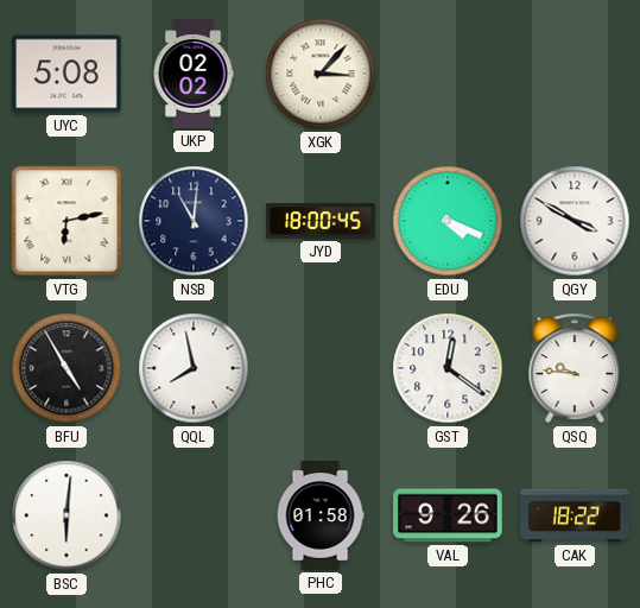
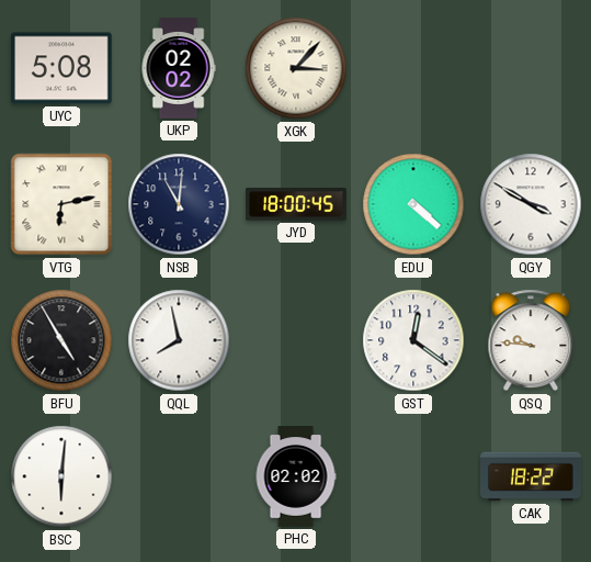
EDU: 4:19 -> 4:22 (413, 204)
PHC: 01:58 -> 02:02 (296, 476)
VAL: 9:26 -> none (448, 515)
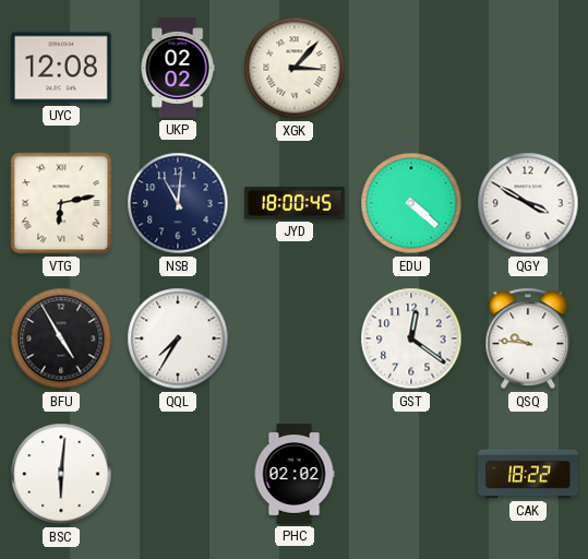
UYC: 5:08 -> 12:08 (61, 68)
QQL: 7:58 -> 7:35 (178, 338)
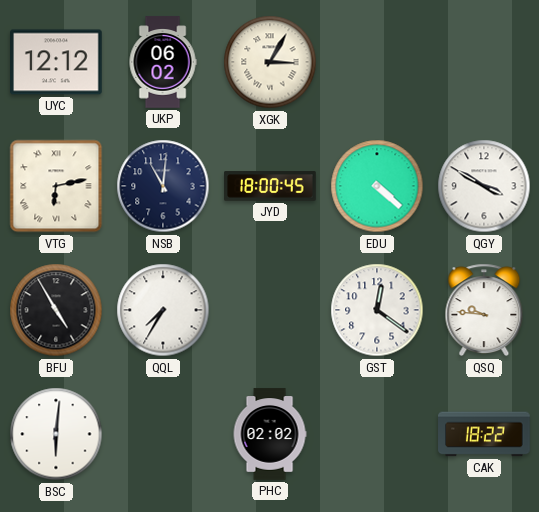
UYC: 12:08 -> 12:12 (56, 62)
UKP: 02:02 -> 06:02 (163, 62)
XGK: 3:07 -> 3:05 (270, 62)
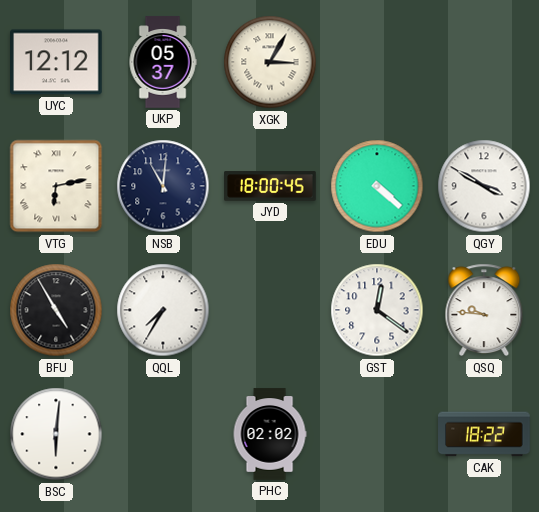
UKP: 06:02 -> 05:37 (163, 62)
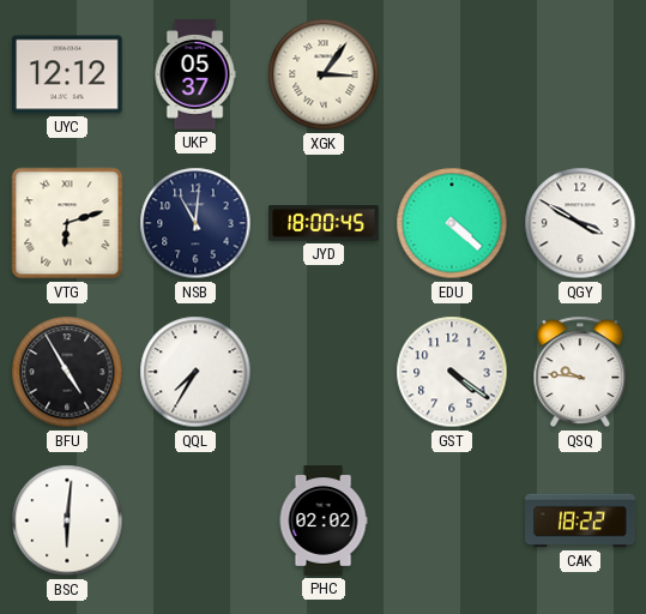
XGK: 3:05 -> 3:06 (324, 74)
VTG: 6:13 -> 6:12 (67, 223)
GST: 12:21 -> 4:21 (452, 372)
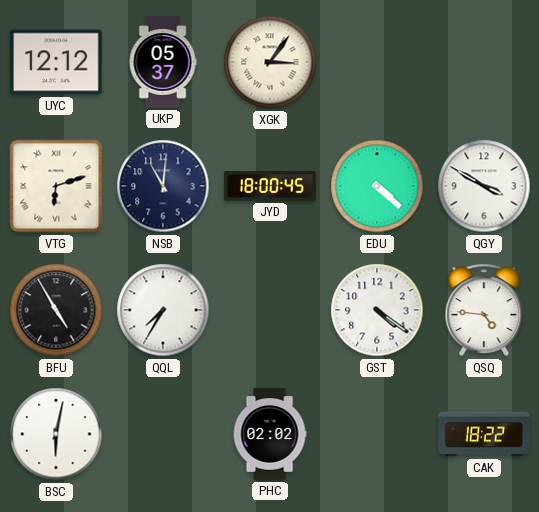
QSQ: 9:46 -> 4:46 (484, 310)
BSC: 6:01 -> 6:02 (56, 434)
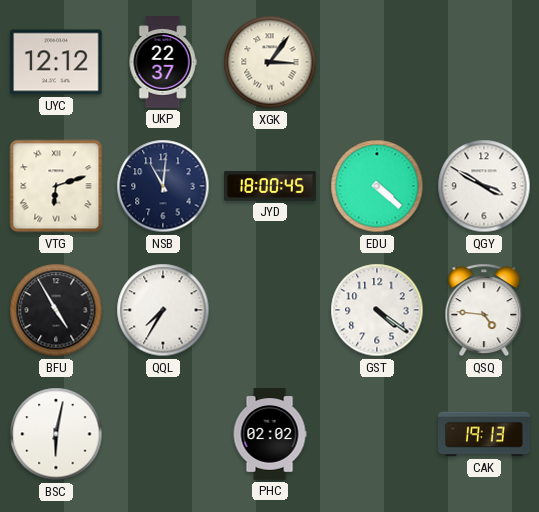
UKP: 05:37 -> 22:37 (163, 62)
CAK: 18:22 -> 19:13 (484, 434)
